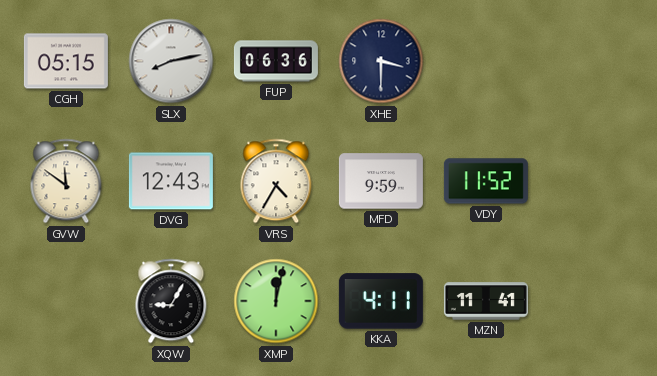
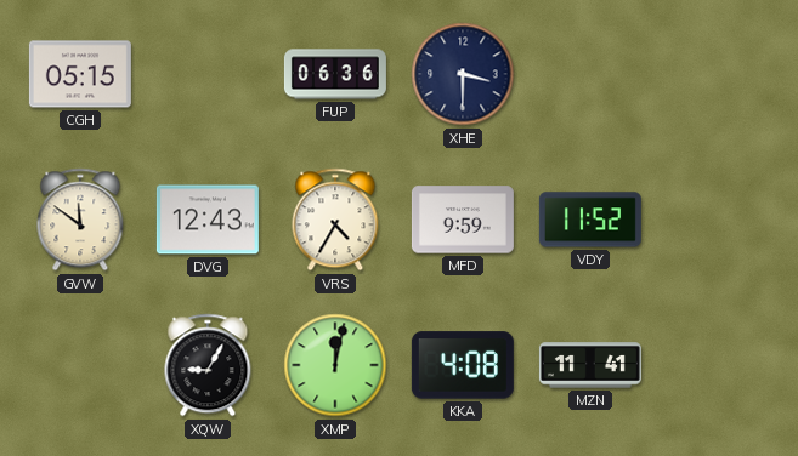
SLX: 8:13 -> none (171, 61)
KKA: 4:11 -> 4:08 (463, 365)
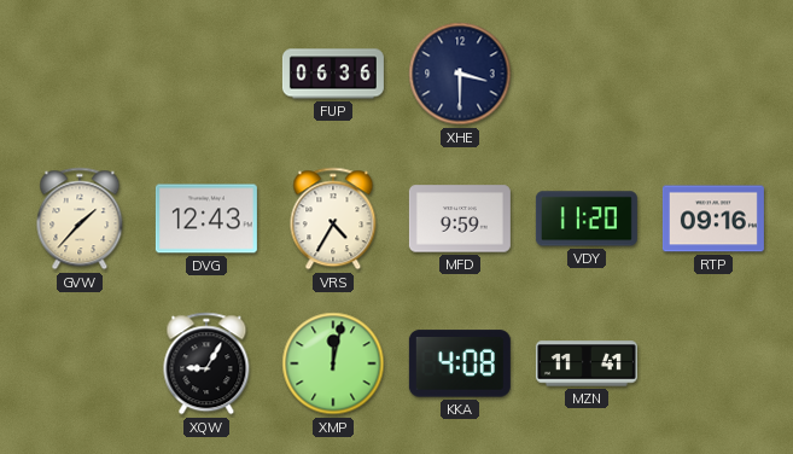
CGH: 05:15 -> none (80, 74)
GVW: 11:51 -> 1:37 (80, 219)
VDY: 11:52 -> 11:20 (587, 219)
RTP: none -> 09:16 (713, 219)
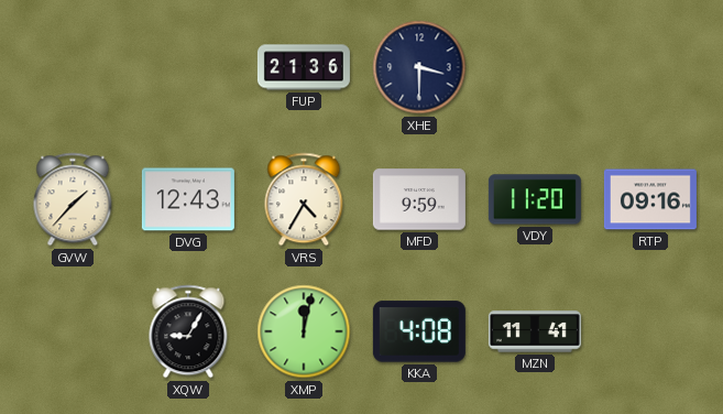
FUP: 06:36 -> 21:36 (304, 67)
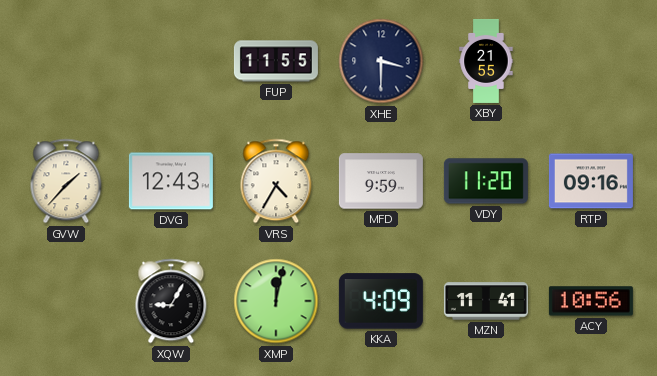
FUP: 21:36 -> 11:55 (276, 61)
XBY: none -> 21:55 (486, 61)
KKA: 4:08 -> 4:09 (381, 301)
ACY: none -> 10:56 (591, 301)
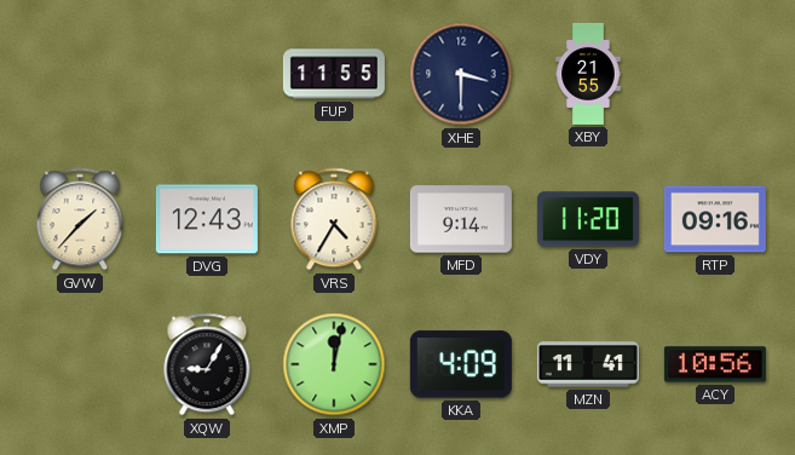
MFD: 9:59 -> 9:14 (461, 219)
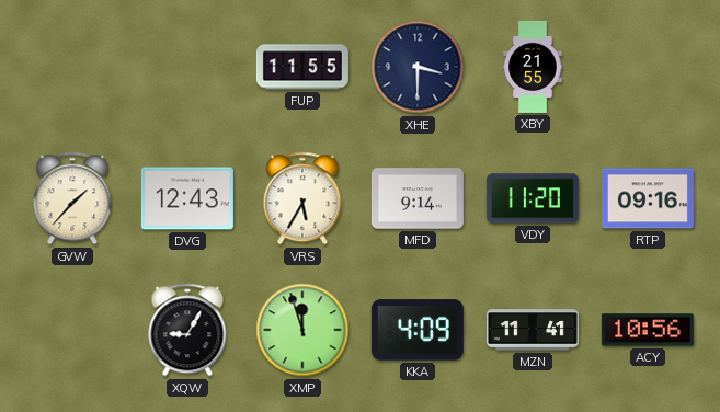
VRS: 4:35 -> 5:35 (302, 198)
XMP: 12:02 -> 11:57 (302, 330)
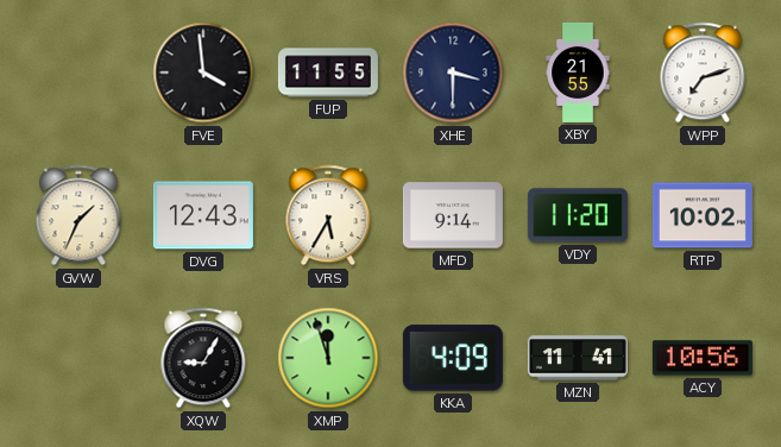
FVE: none -> 3:59 (203, 73)
WPP: none -> 7:12 (703, 73)
GVW: 1:37 -> 1:34 (78, 215)
RTP: 09:16 -> 10:02 (703, 215)
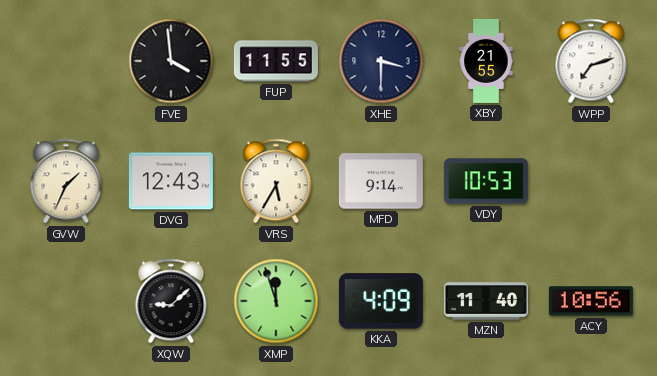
VDY: 11:20 -> 10:53 (486, 181)
RTP: 10:02 -> none (703, 215)
XQW: 9:05 -> 9:08 (171, 301)
MZN: 11:41 -> 11:40 (486, 301)
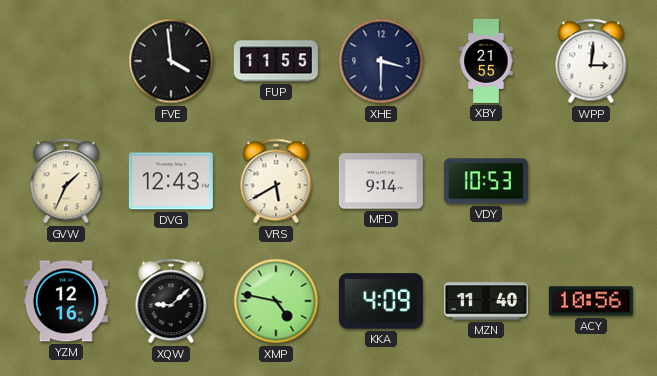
WPP: 7:12 -> 3:01 (591, 61)
VRS: 5:35 -> 5:40 (276, 181)
YZM: none -> 12:16 (66, 301)
XMP: 11:57 -> 4:47 (276, 301)
